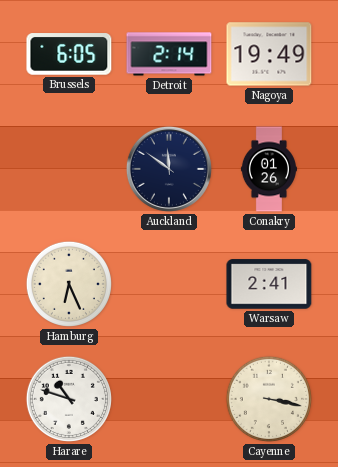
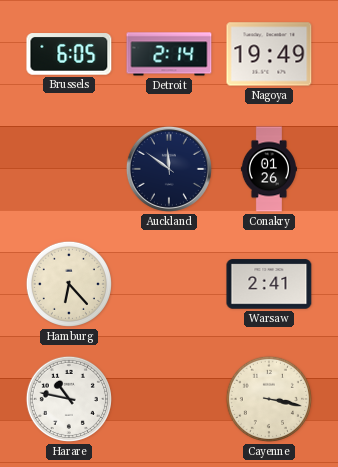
Hamburg: 6:26 -> 6:23 (69, 284)
Harare: 10:48 -> 10:47 (69, 399)
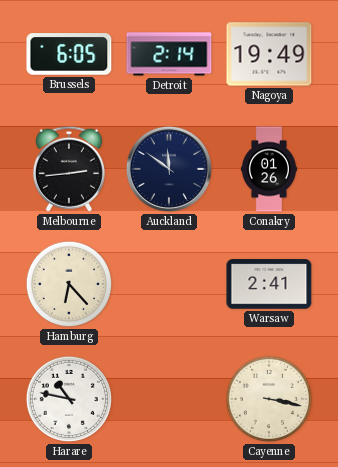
Melbourne: none -> 2:44 (69, 169)
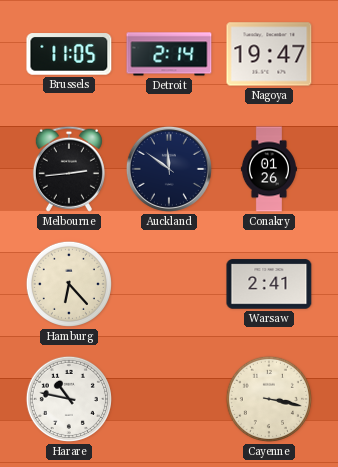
Brussels: 6:05 -> 11:05 (69, 54)
Nagoya: 19:49 -> 19:47 (269, 54)
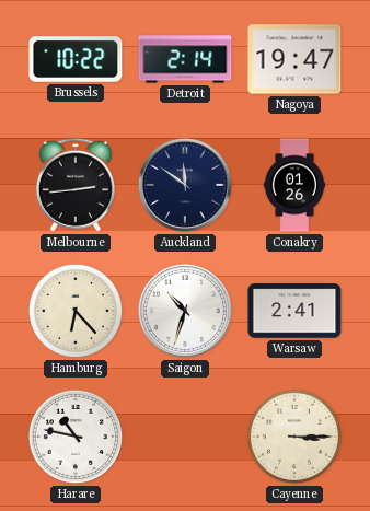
Brussels: 11:05 -> 10:22 (76, 59)
Saigon: none -> 10:33 (185, 311)
Cayenne: 3:17 -> 3:15 (294, 437)
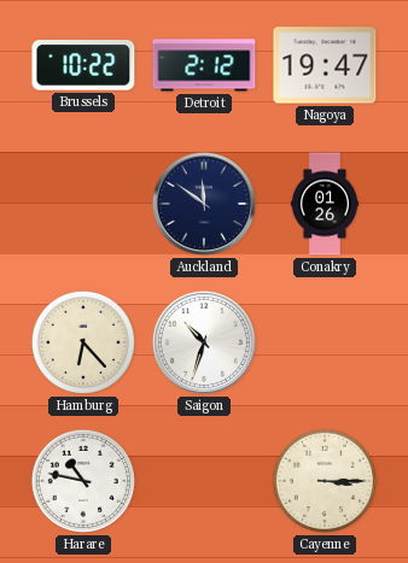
Detroit: 2:14 -> 2:12 (204, 65)
Melbourne: 2:44 -> none (76, 185)
Warsaw: 2:41 -> none (294, 311)
